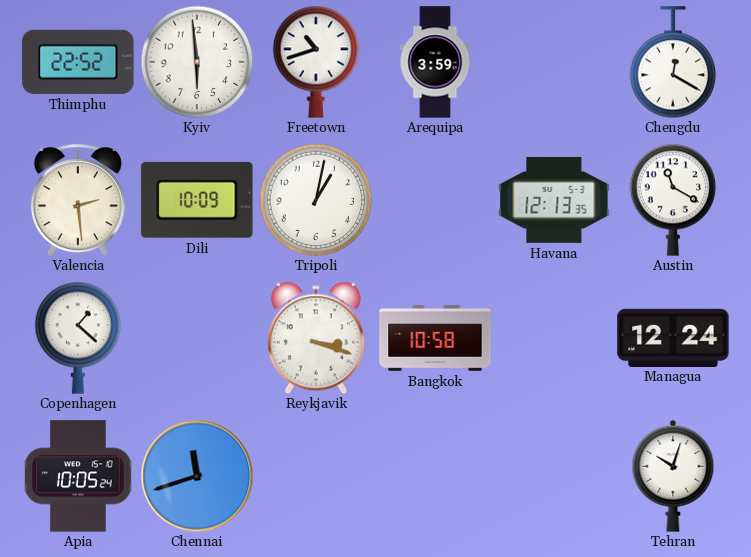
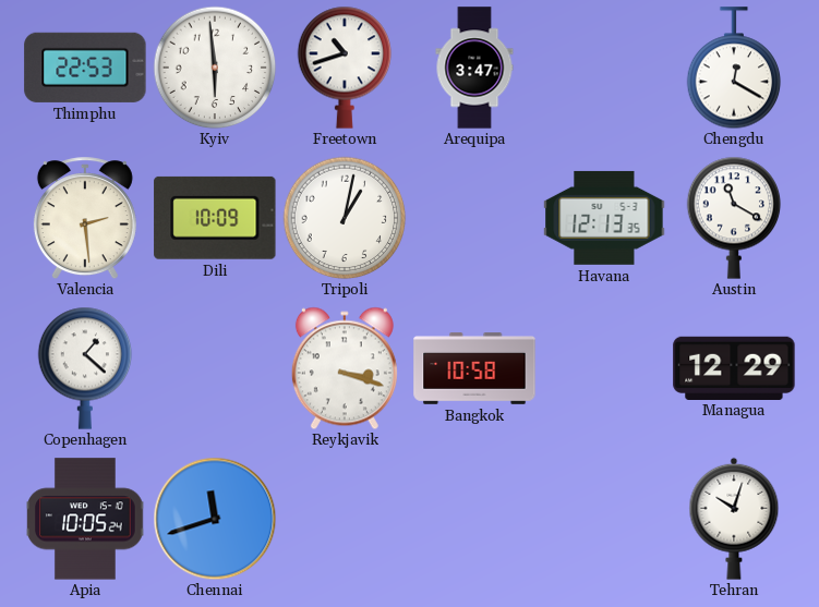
Thimphu: 22:52 -> 22:53 (85, 68)
Arequipa: 3:59 -> 3:47 (474, 68)
Managua: 12:24 -> 12:29 (734, 367)
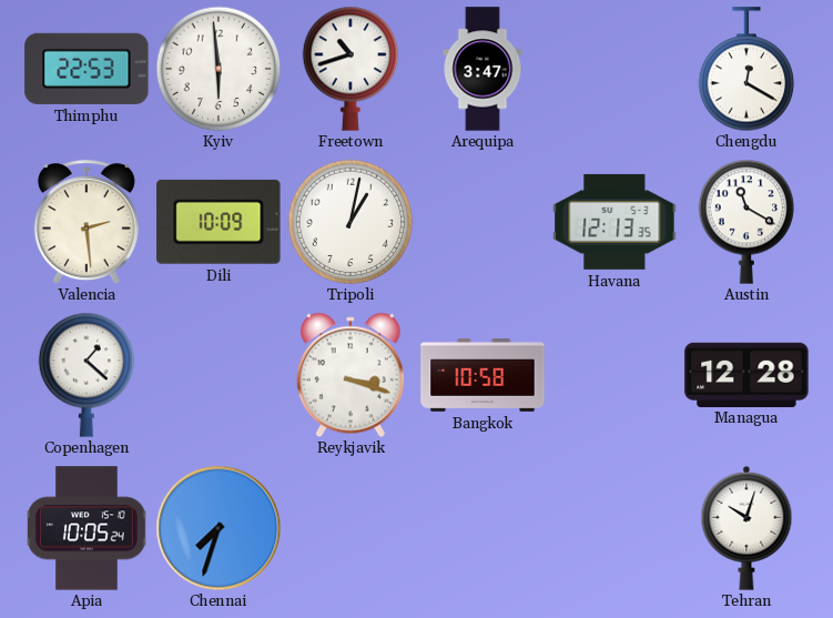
Managua: 12:29 -> 12:28 (746, 374)
Chennai: 11:42 -> 7:33 (219, 528)
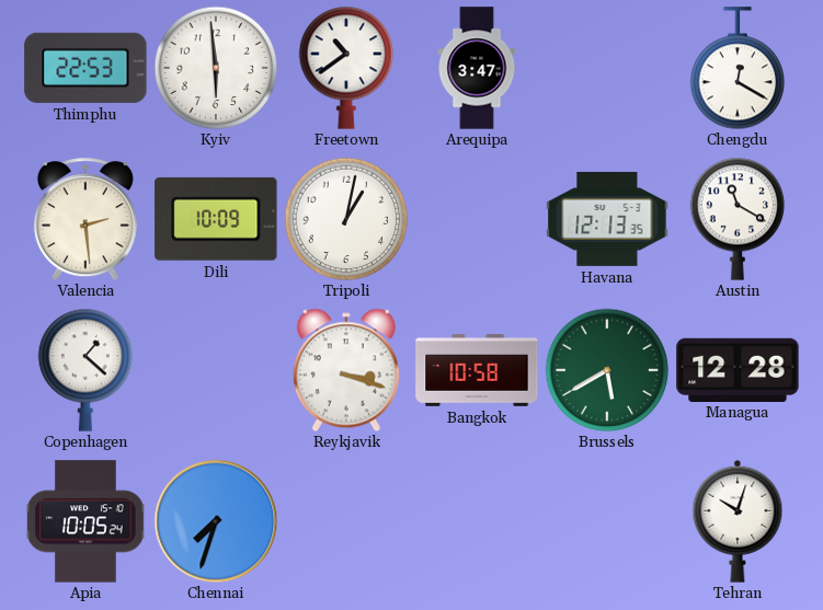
Freetown: 10:42 -> 10:39 (346, 68)
Brussels: none -> 5:40 (607, 370)
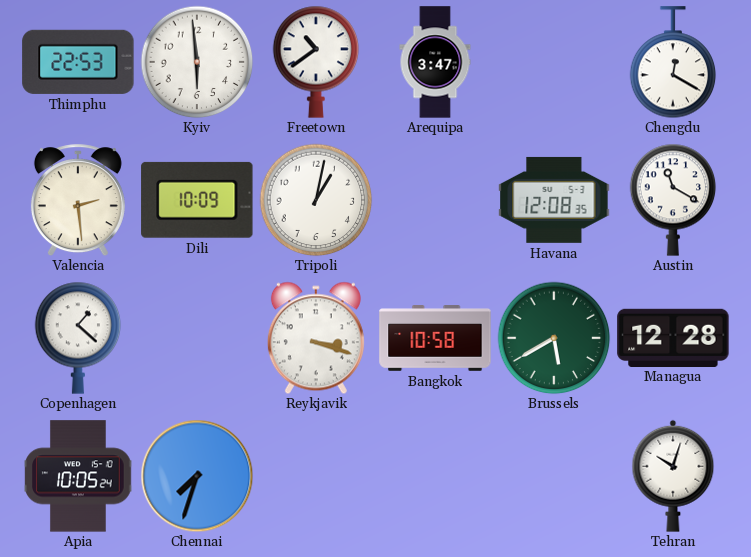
Havana: 12:13 -> 12:08 (554, 200)
